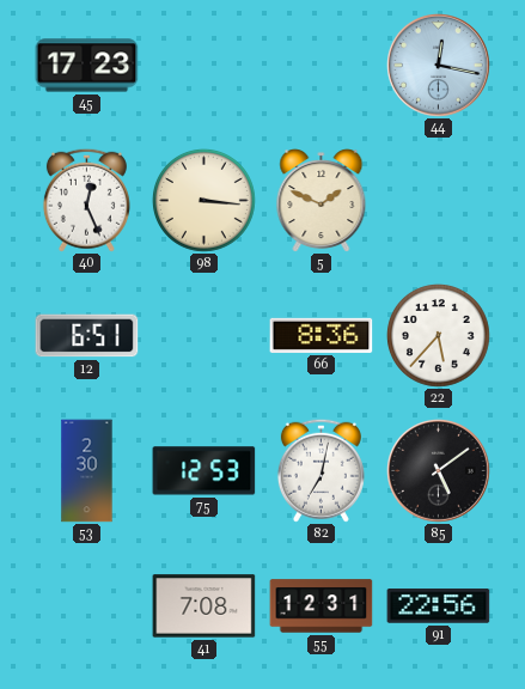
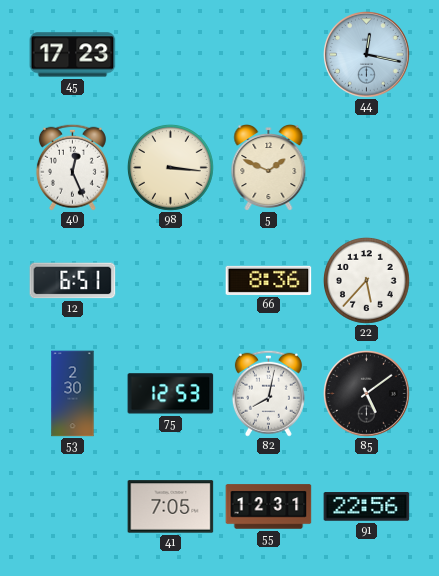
82: 7:02 -> 8:02 (268, 393)
41: 7:08 -> 7:05 (171, 507)
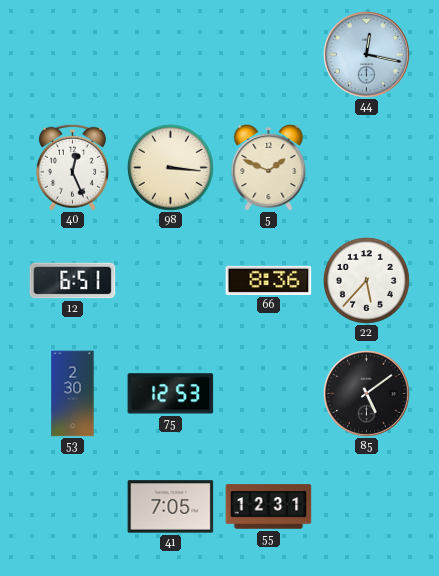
45: 17:23 -> none (73, 55)
82: 8:02 -> none (268, 393)
91: 22:56 -> none (367, 507)
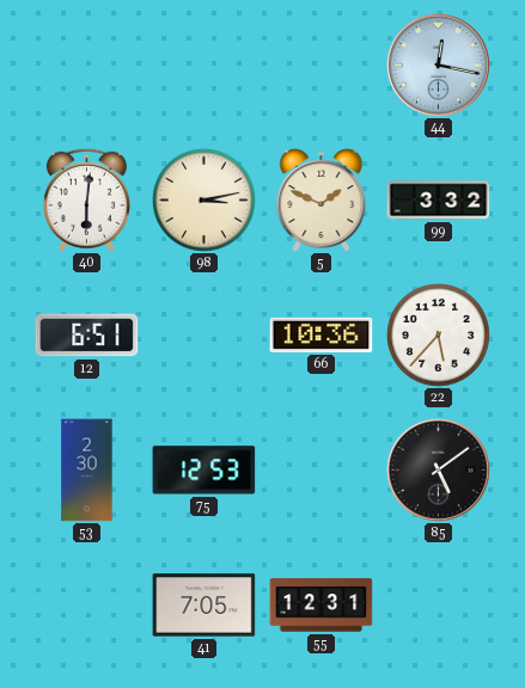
40: 12:26 -> 6:01 (86, 199)
98: 3:16 -> 3:13 (203, 199)
99: none -> 3:32 (439, 201)
66: 8:36 -> 10:36 (322, 334)
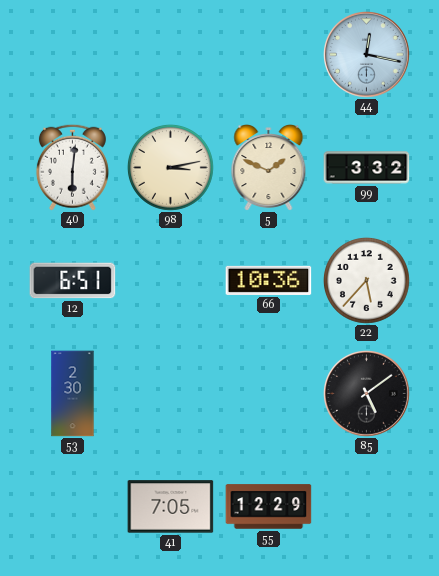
75: 12:53 -> none (204, 471)
55: 12:31 -> 12:29 (269, 507)
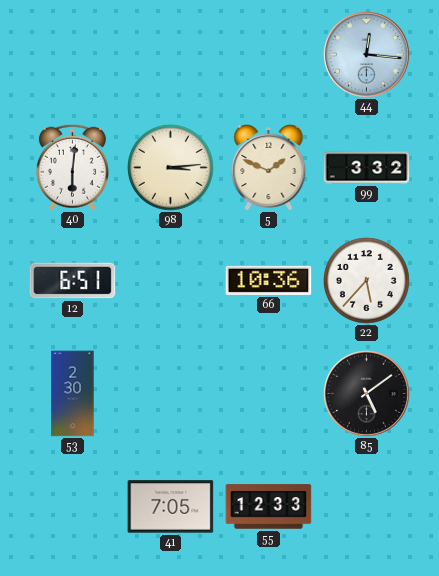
44: 12:17 -> 12:16 (367, 55)
98: 3:13 -> 3:14 (170, 167)
55: 12:29 -> 12:33 (269, 507)
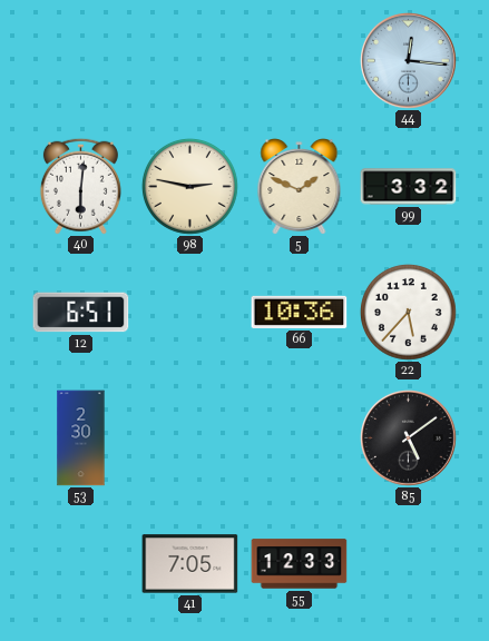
98: 3:14 -> 2:47 (189, 186)
